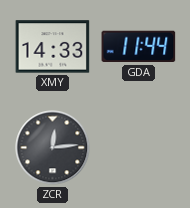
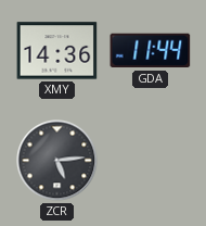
XMY: 14:33 -> 14:36 (57, 51)
ZCR: 12:14 -> 5:14 (57, 161)
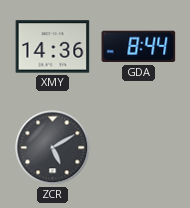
GDA: 11:44 -> 8:44 (139, 47)
ZCR: 5:14 -> 5:10 (53, 148)
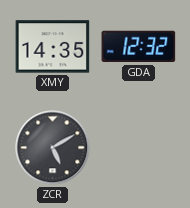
XMY: 14:36 -> 14:35 (53, 47)
GDA: 8:44 -> 12:32 (139, 47)
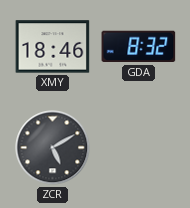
XMY: 14:35 -> 18:46 (53, 47)
GDA: 12:32 -> 8:32 (139, 47)
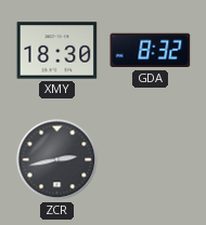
XMY: 18:46 -> 18:30 (57, 51)
ZCR: 5:10 -> 2:43 (57, 160)
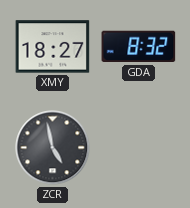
XMY: 18:30 -> 18:27 (53, 47)
ZCR: 2:43 -> 4:58 (53, 148)
